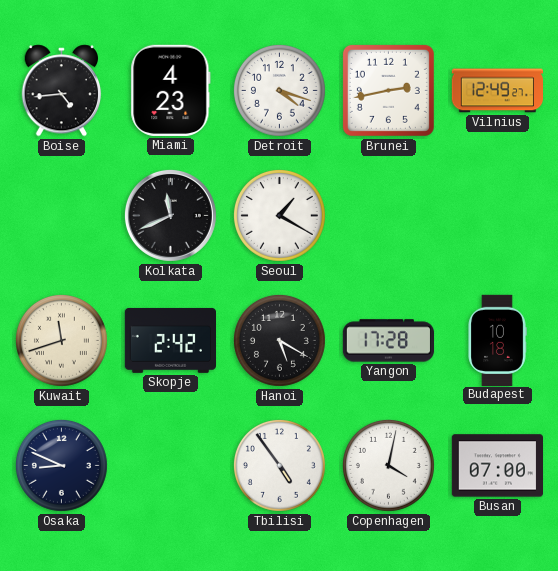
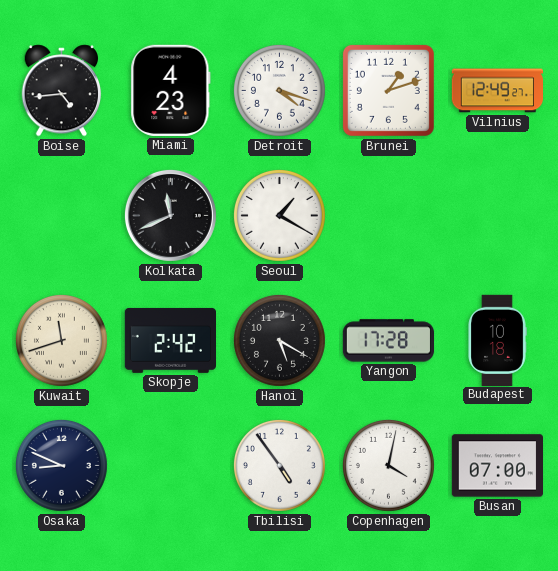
Brunei: 2:43 -> 1:12 (388, 90)
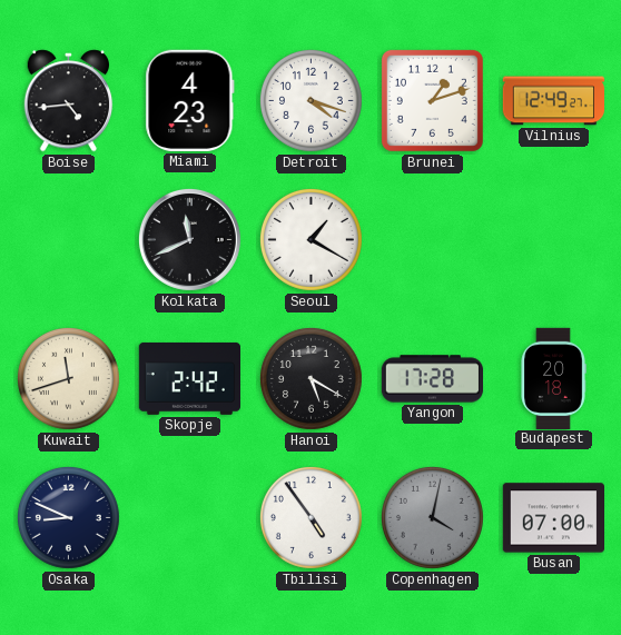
Budapest: 10:18 -> 20:18 (553, 378)
Copenhagen dial: white -> grey (432, 517)
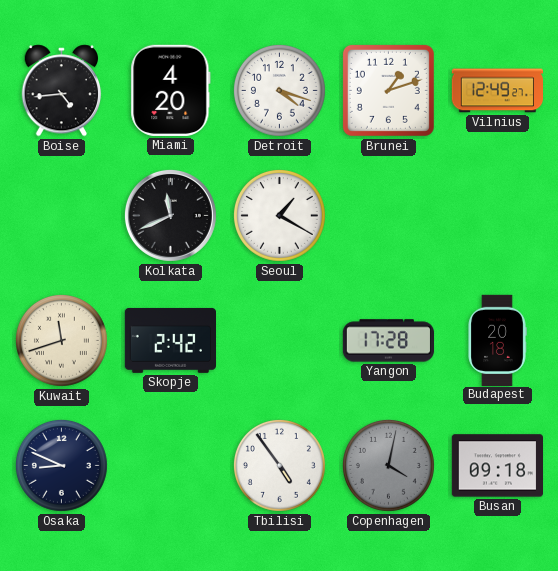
Miami: 4:23 -> 4:20 (171, 90)
Hanoi: 5:20 -> none (310, 378)
Busan: 07:00 -> 09:18 (497, 466)
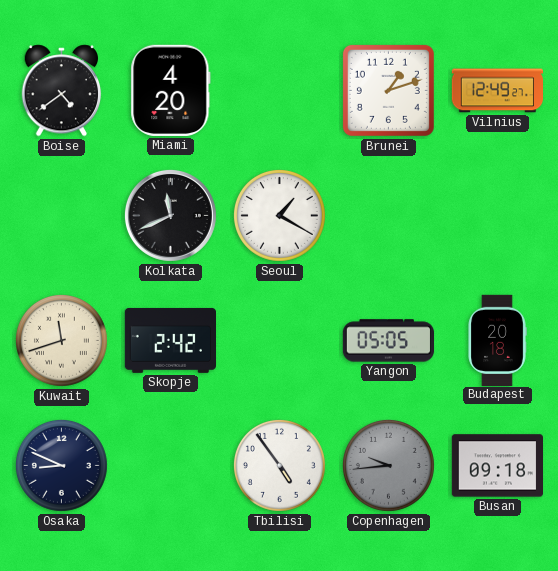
Boise: 4:44 -> 4:39 (62, 91)
Detroit: 4:18 -> none (279, 90)
Yangon: 17:28 -> 05:05 (388, 341)
Copenhagen: 4:02 -> 9:44 (388, 465)
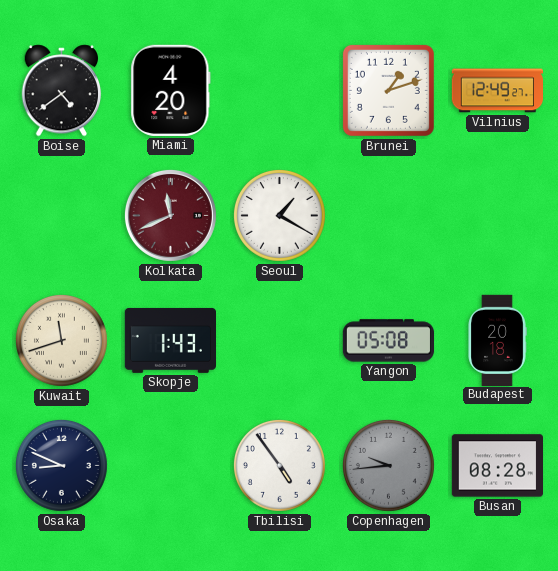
Kolkata dial: black -> burgundy (170, 215)
Skopje: 2:42 -> 1:43 (170, 340)
Yangon: 05:05 -> 05:08 (388, 341)
Busan: 09:18 -> 08:28 (497, 466)
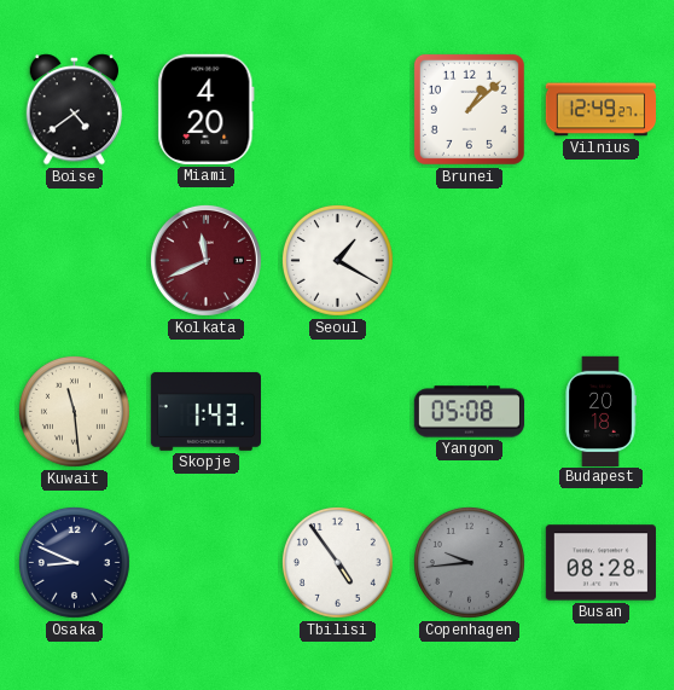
Brunei: 1:12 -> 1:08 (469, 109)
Kuwait: 11:42 -> 11:29 (74, 411)
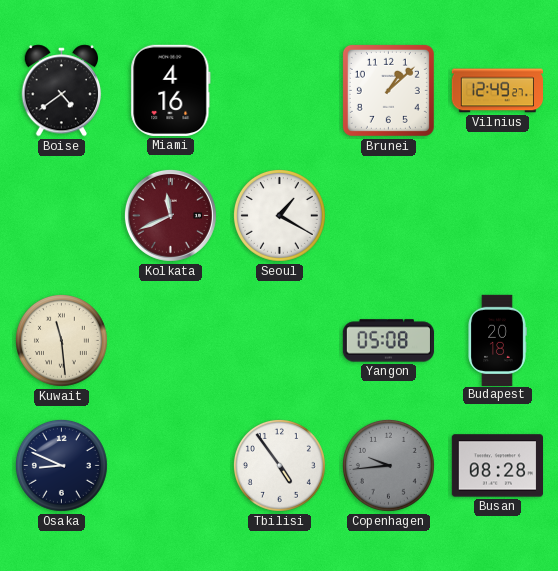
Miami: 4:20 -> 4:16 (171, 90)
Skopje: 1:43 -> none (205, 411)
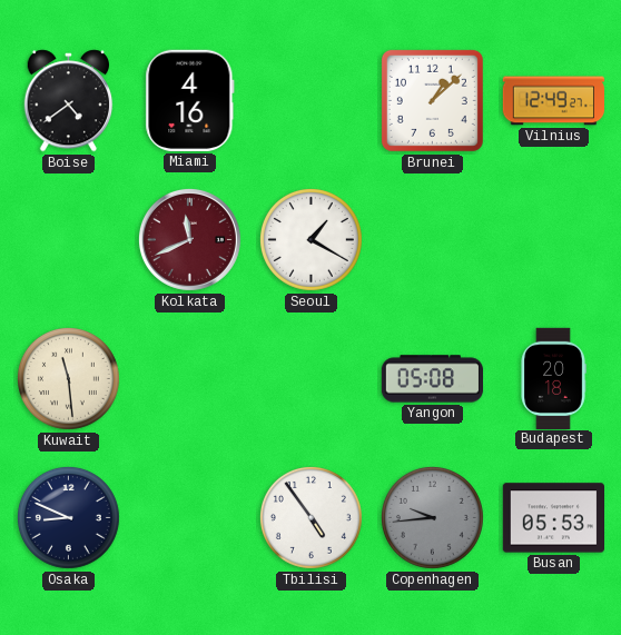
Busan: 08:28 -> 05:53 (553, 518)
